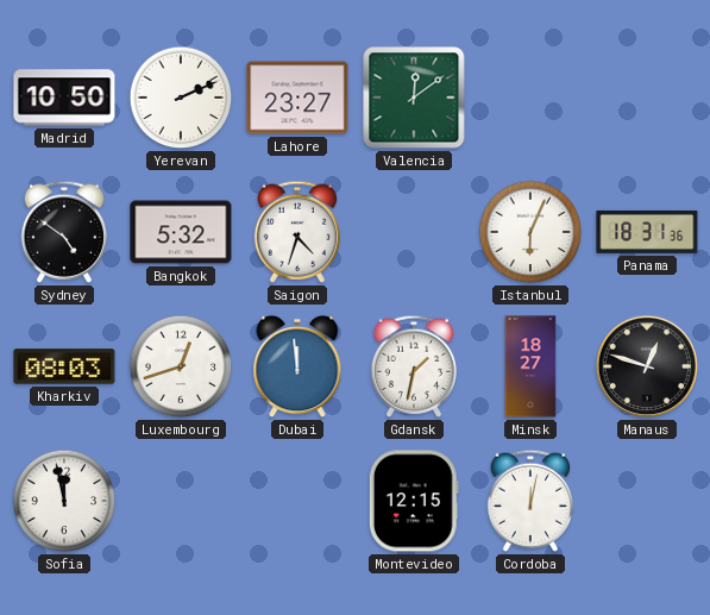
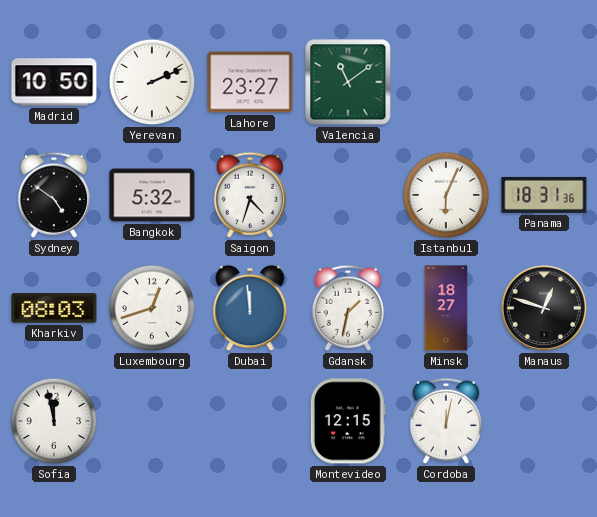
Valencia: 12:09 -> 11:09 (348, 82)
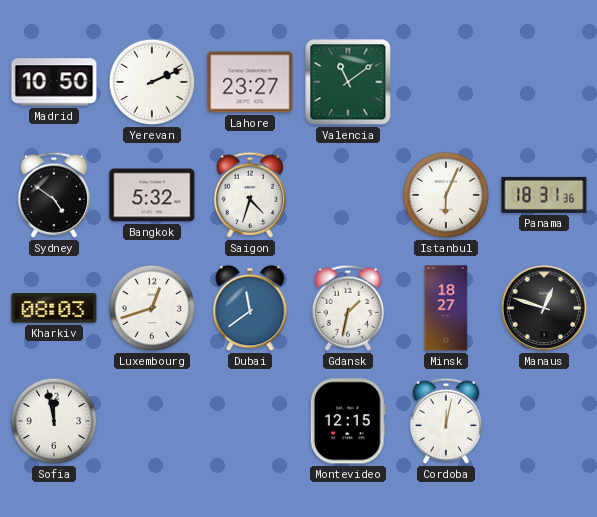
Dubai: 11:59 -> 11:39 (250, 308)
